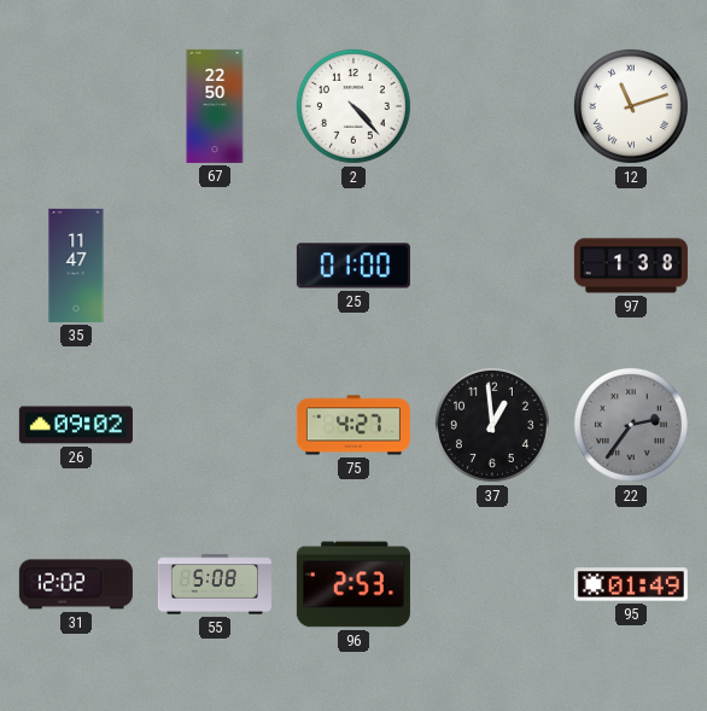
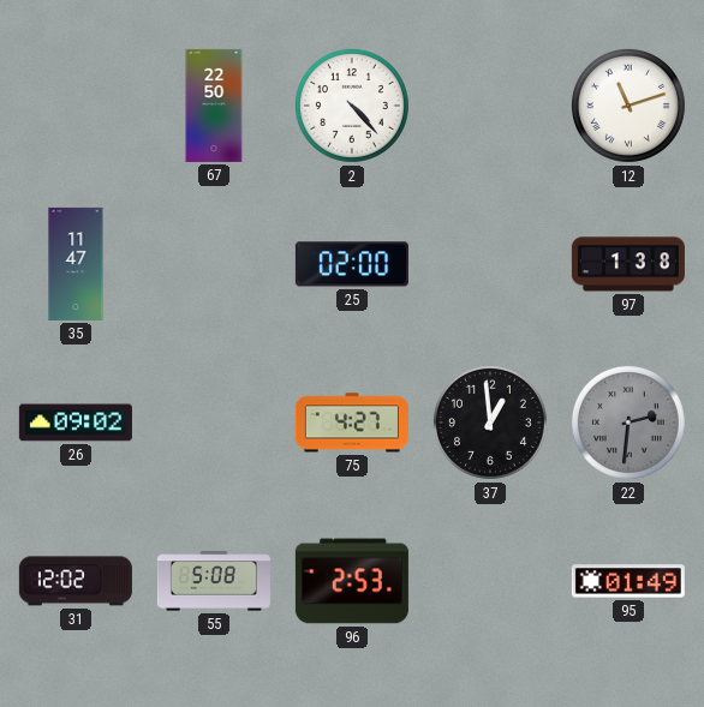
25: 01:00 -> 02:00 (352, 264)
22: 2:36 -> 2:31 (628, 423)
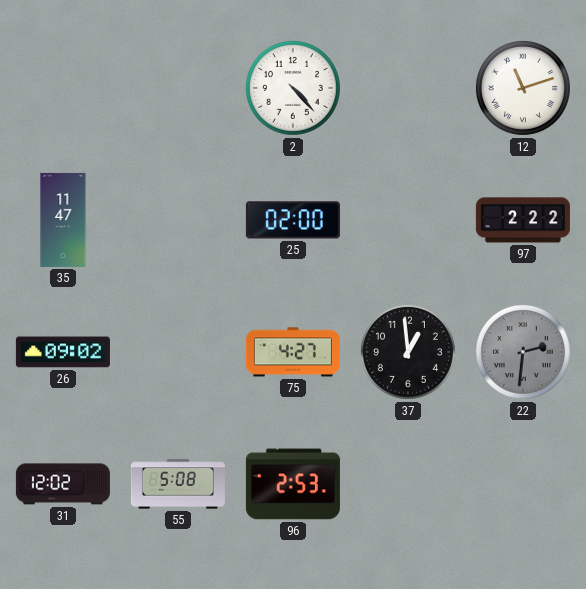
67: 22:50 -> none (214, 106)
97: 1:38 -> 2:22 (523, 220)
95: 01:49 -> none (628, 581)
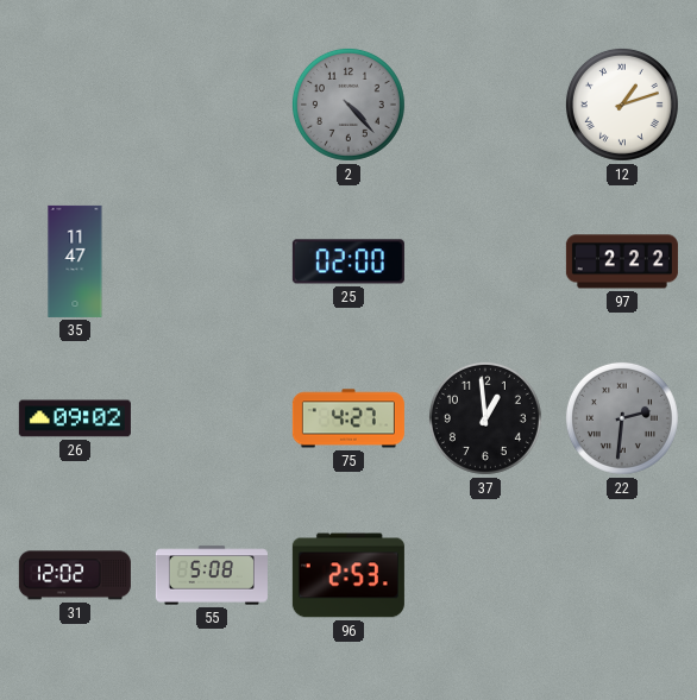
2 dial: white -> grey (348, 105)
12: 11:12 -> 1:12 (622, 105)
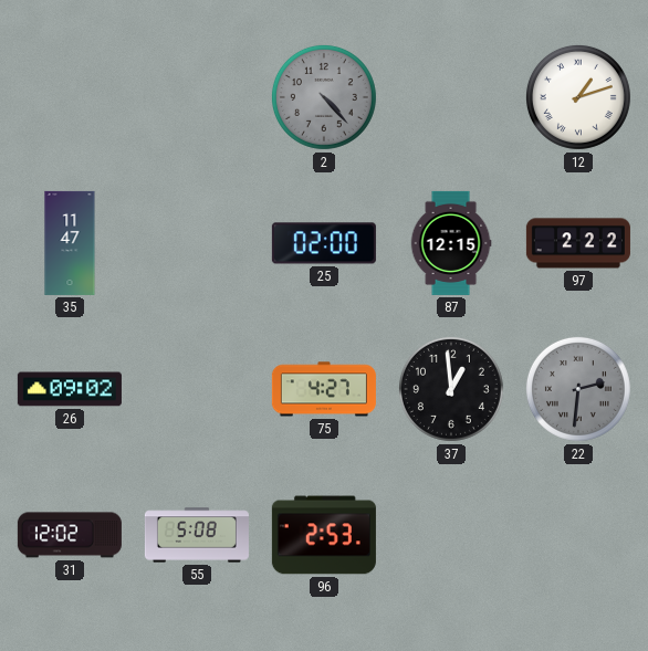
87: none -> 12:15 (451, 243)
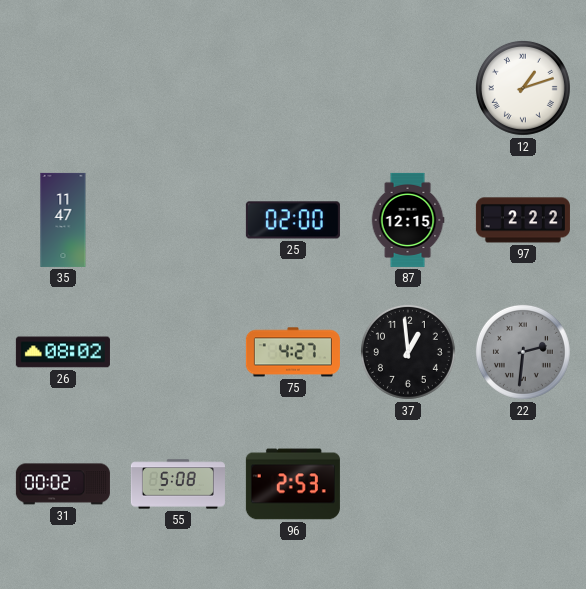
2: 4:23 -> none (324, 97)
26: 09:02 -> 08:02 (63, 352)
31: 12:02 -> 00:02 (63, 484)
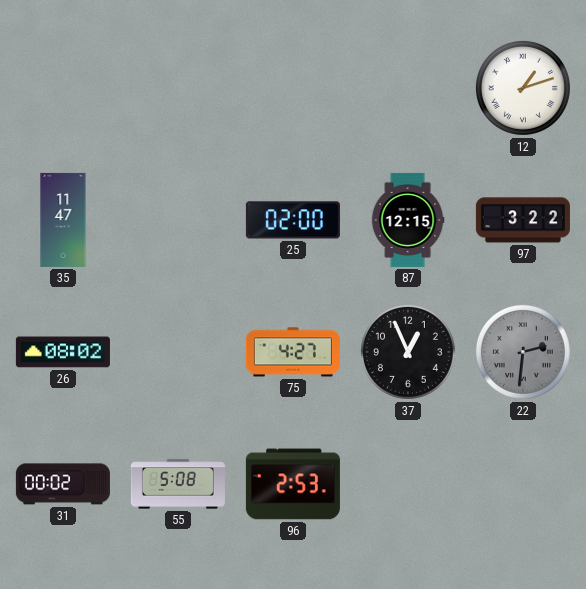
97: 2:22 -> 3:22 (523, 220)
37: 12:59 -> 12:56 (408, 352)
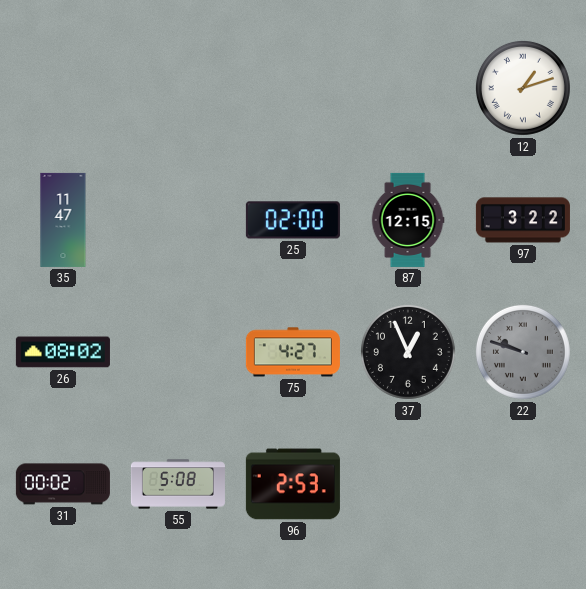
22: 2:31 -> 9:48 (523, 352)
